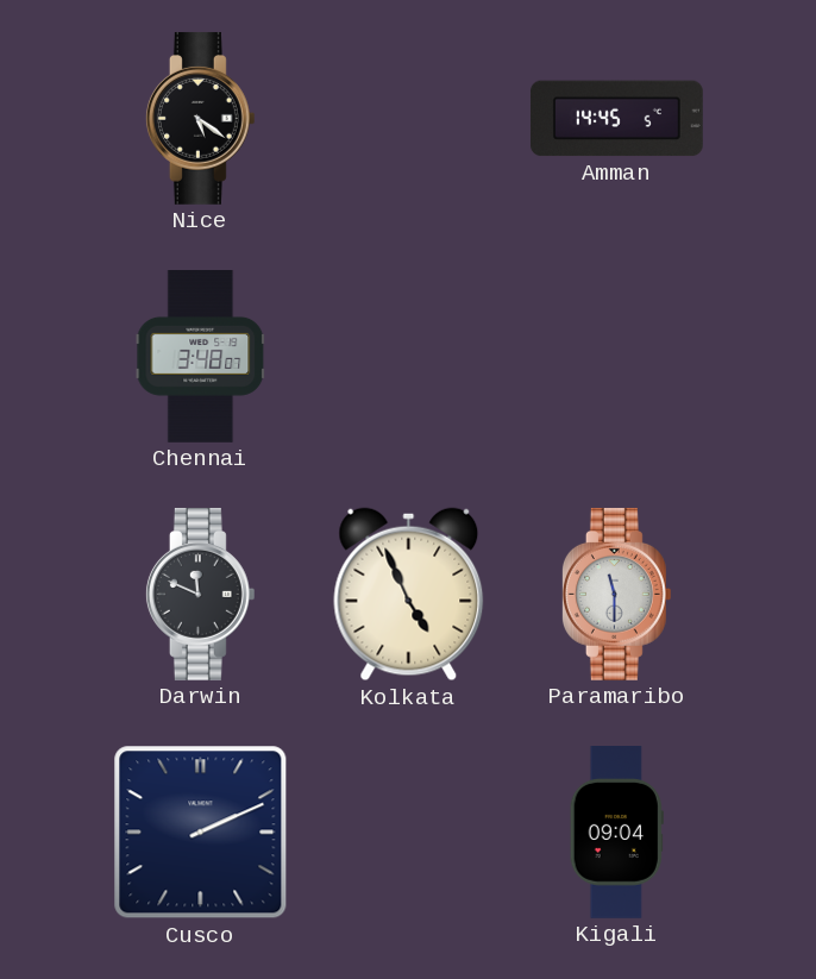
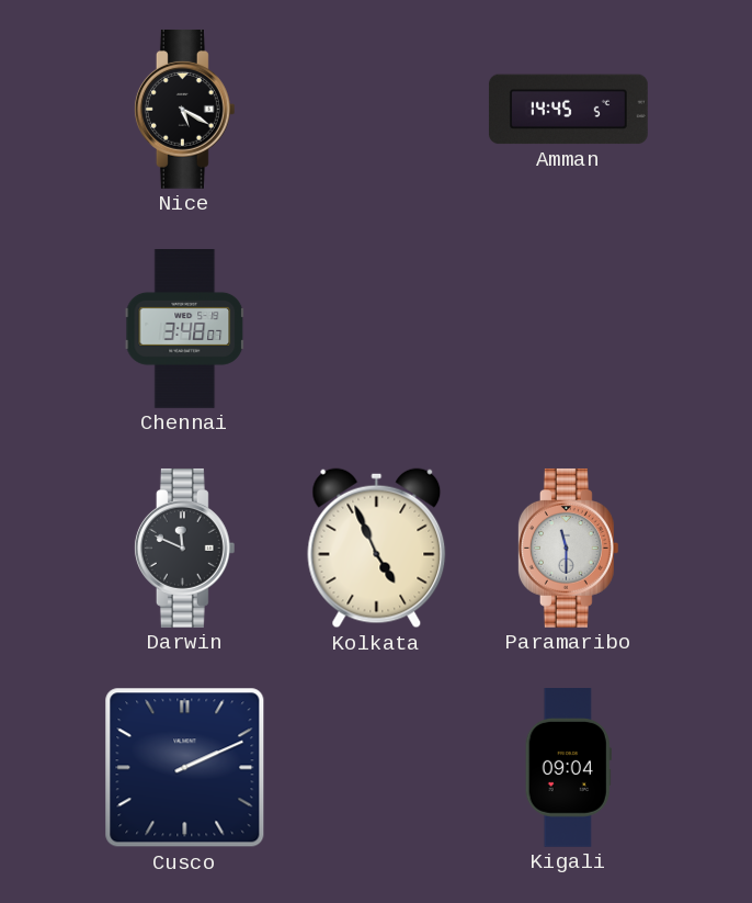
Nice: 5:21 -> 5:20 (184, 109)
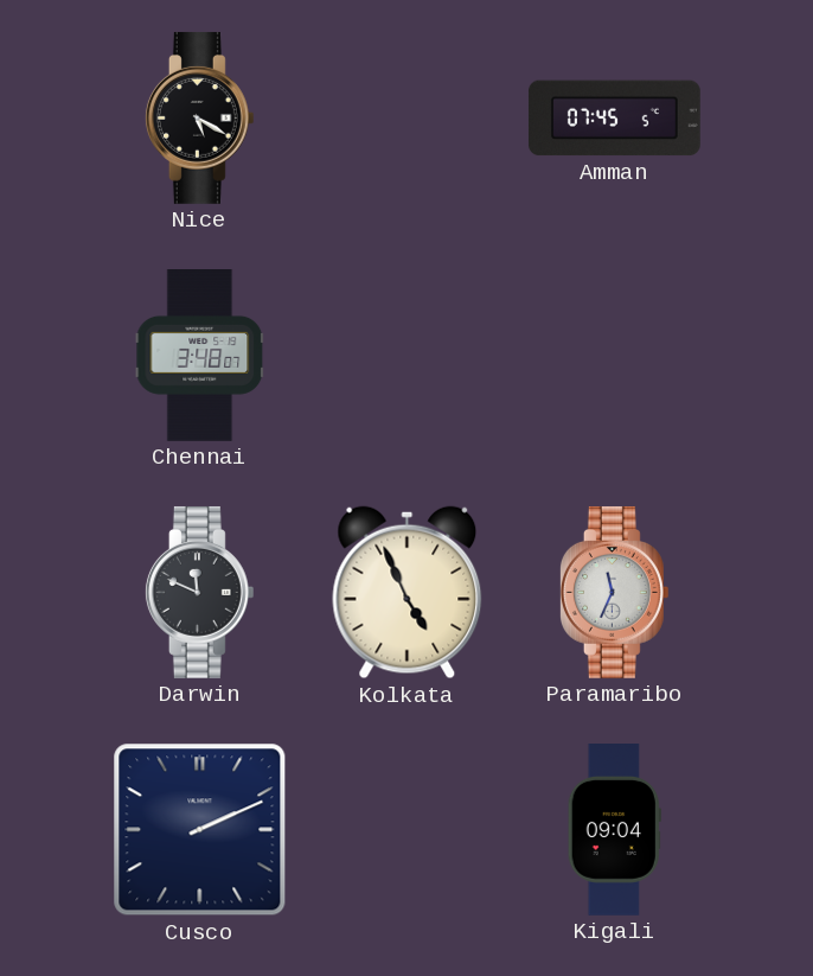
Amman: 14:45 -> 07:45 (614, 119)
Paramaribo: 11:30 -> 11:34 (614, 592)
